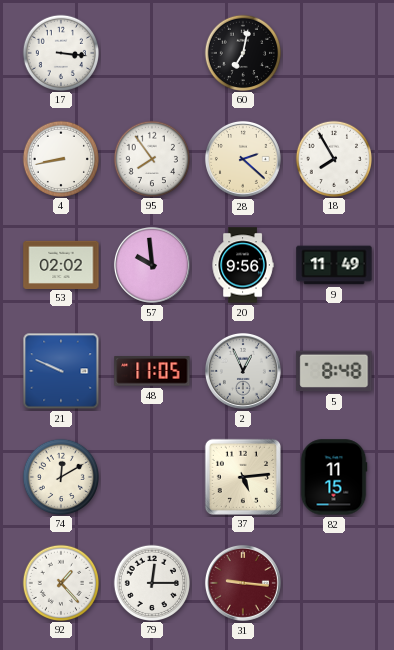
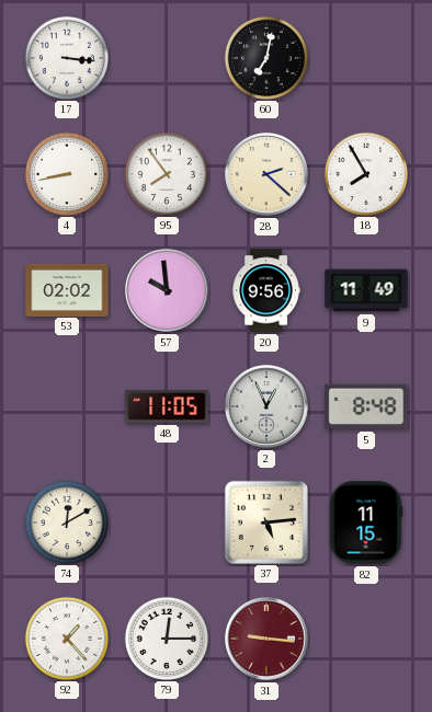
21: 9:49 -> none (61, 371)
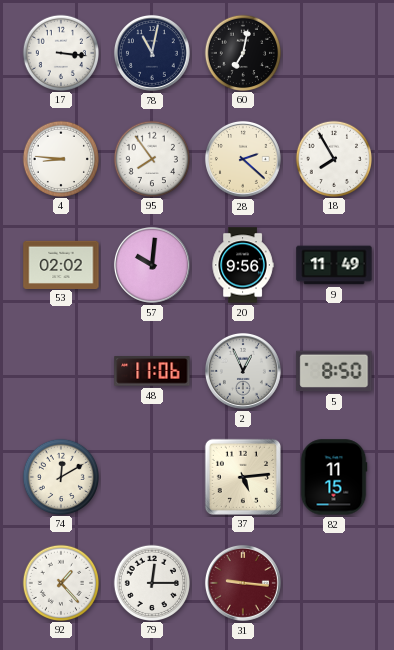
78: none -> 11:02 (152, 53)
4: 8:43 -> 8:46 (60, 158)
57: 9:59 -> 10:01 (152, 265)
48: 11:05 -> 11:06 (152, 371)
5: 8:48 -> 8:50 (334, 371)
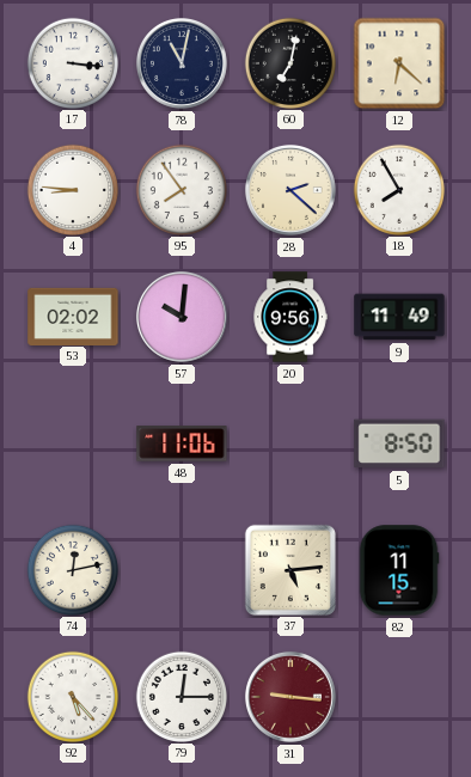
12: none -> 6:22 (399, 63)
2: 12:56 -> none (243, 371)
74: 12:10 -> 12:13 (72, 569)
92: 1:23 -> 5:23 (72, 696)
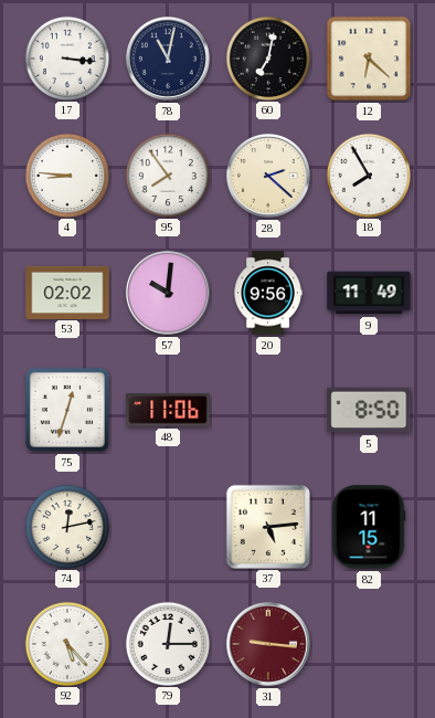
75: none -> 12:33 (67, 410)
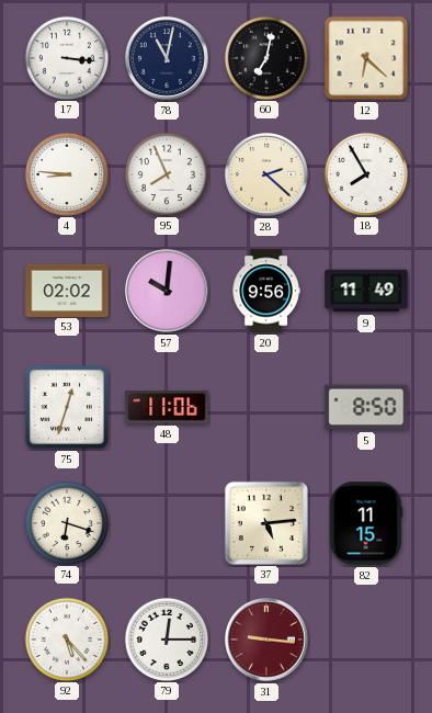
95: 7:54 -> 7:56 (166, 173)
74: 12:13 -> 6:18 (66, 522)
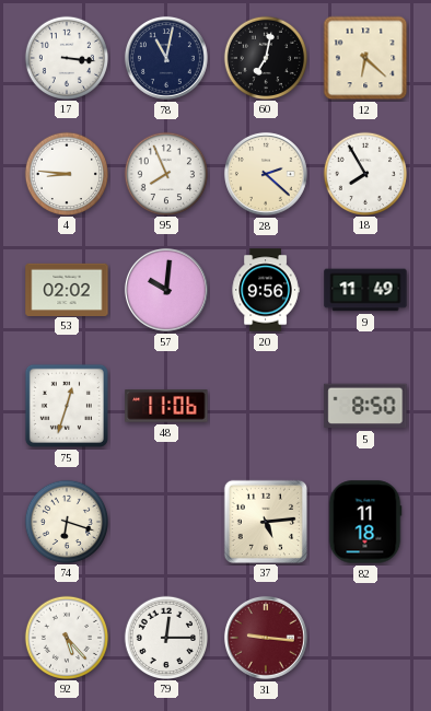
82: 11:15 -> 11:18 (365, 522)
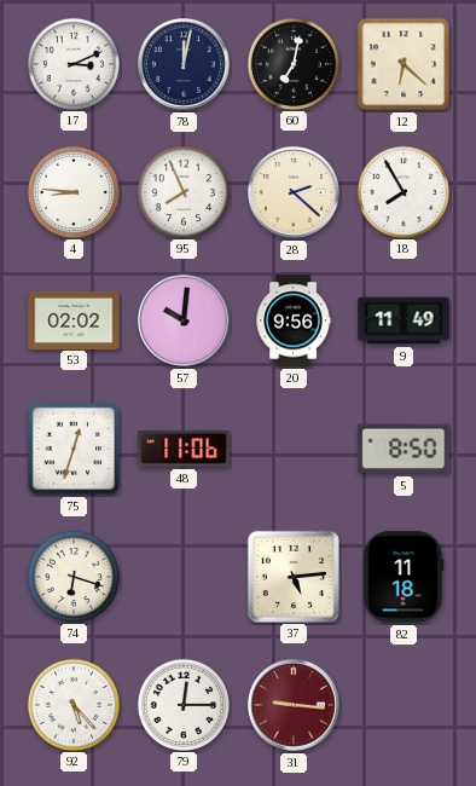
17: 3:16 -> 3:11 (72, 63)
78: 11:02 -> 12:02 (184, 64)
